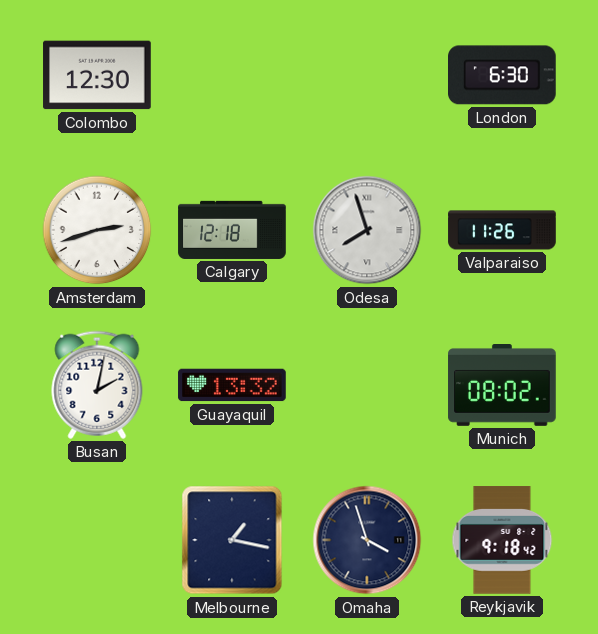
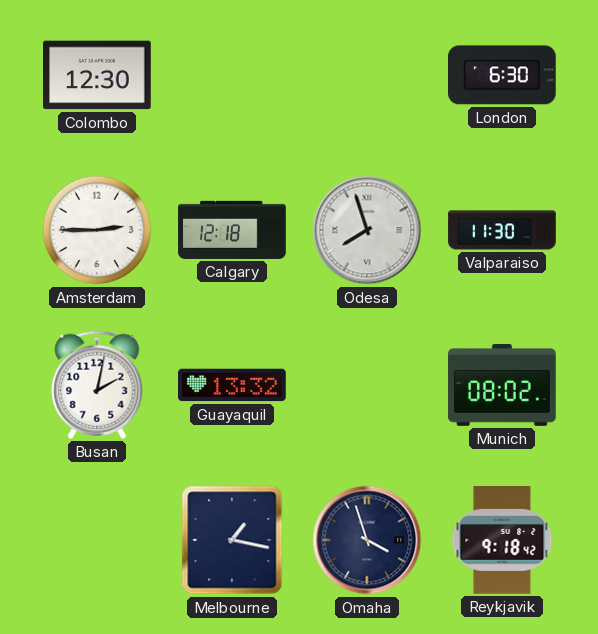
Amsterdam: 2:42 -> 2:45 (97, 230)
Valparaiso: 11:26 -> 11:30 (502, 230)
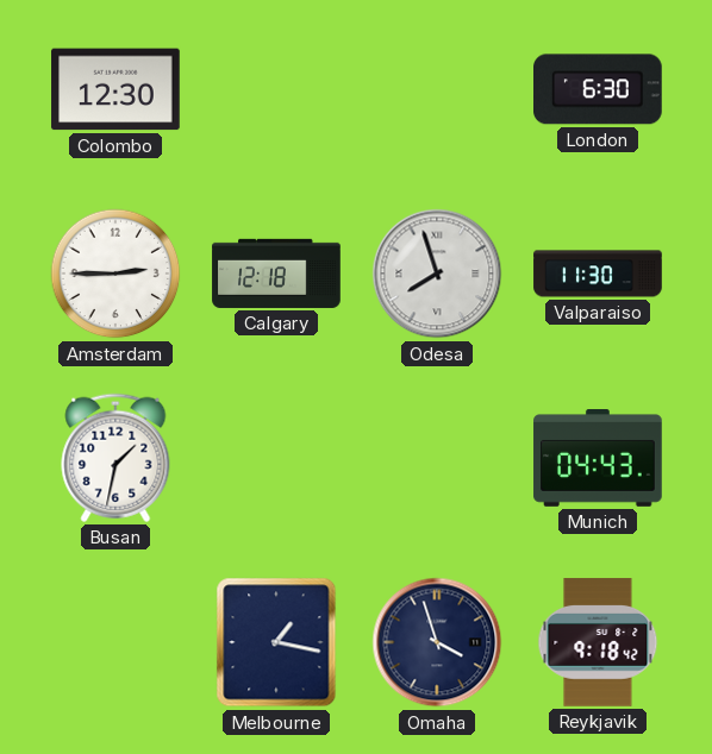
Busan: 2:02 -> 1:32 (115, 458)
Guayaquil: 13:32 -> none (232, 385)
Munich: 08:02 -> 04:43 (598, 459)
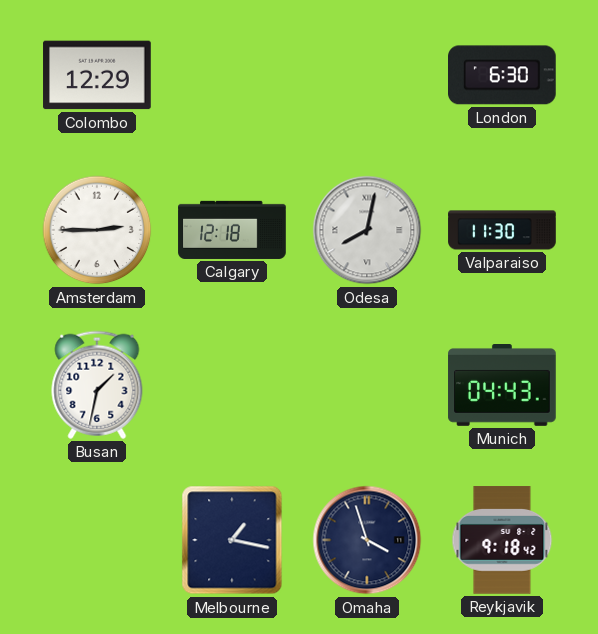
Colombo: 12:30 -> 12:29 (97, 75)
Odesa: 7:57 -> 8:02 (367, 230)
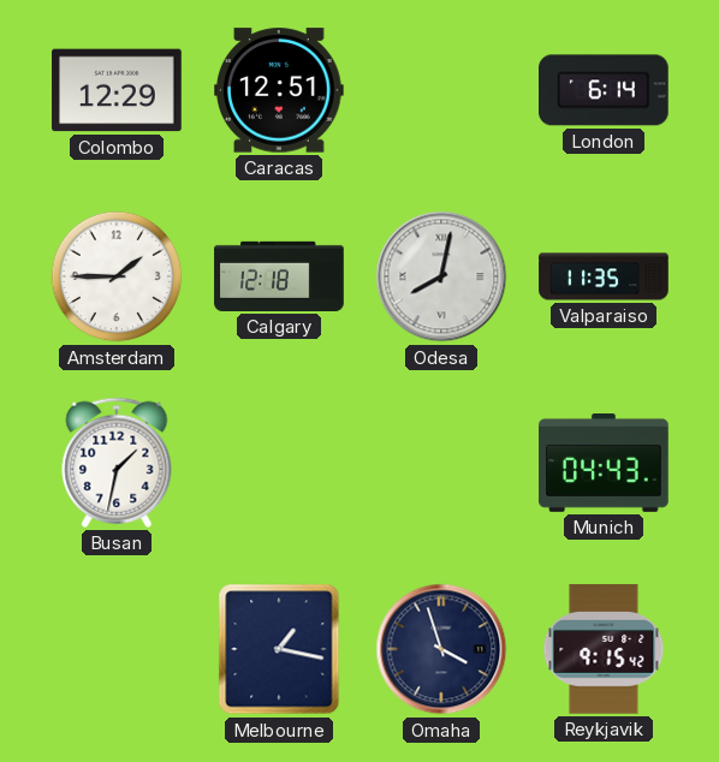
Caracas: none -> 12:51 (280, 90)
London: 6:30 -> 6:14 (605, 90)
Amsterdam: 2:45 -> 1:45 (117, 276)
Valparaiso: 11:30 -> 11:35 (604, 276)
Reykjavik: 9:18 -> 9:15 (604, 649)
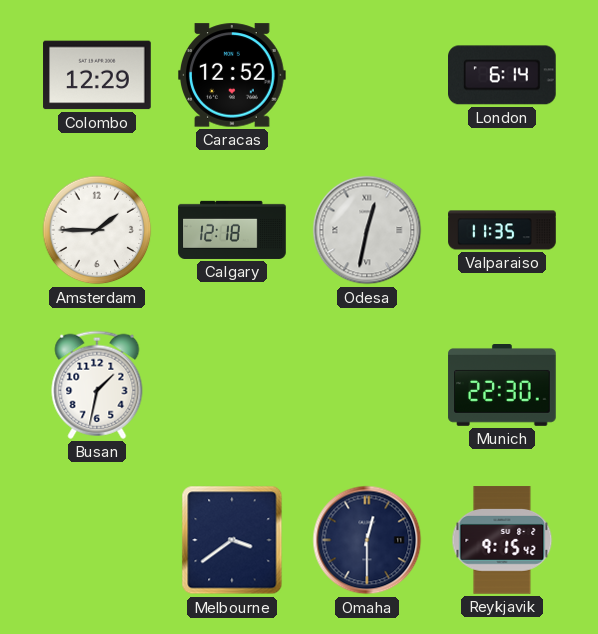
Caracas: 12:51 -> 12:52 (233, 75)
Odesa: 8:02 -> 12:32 (367, 230)
Munich: 04:43 -> 22:30 (502, 386)
Melbourne: 1:17 -> 3:39 (232, 540)
Omaha: 3:57 -> 12:30 (367, 540)
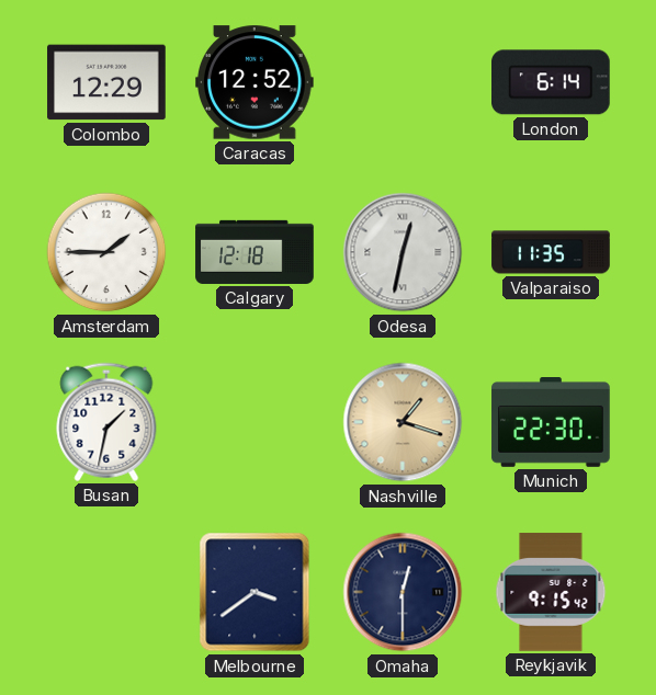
Nashville: none -> 1:18 (403, 422)
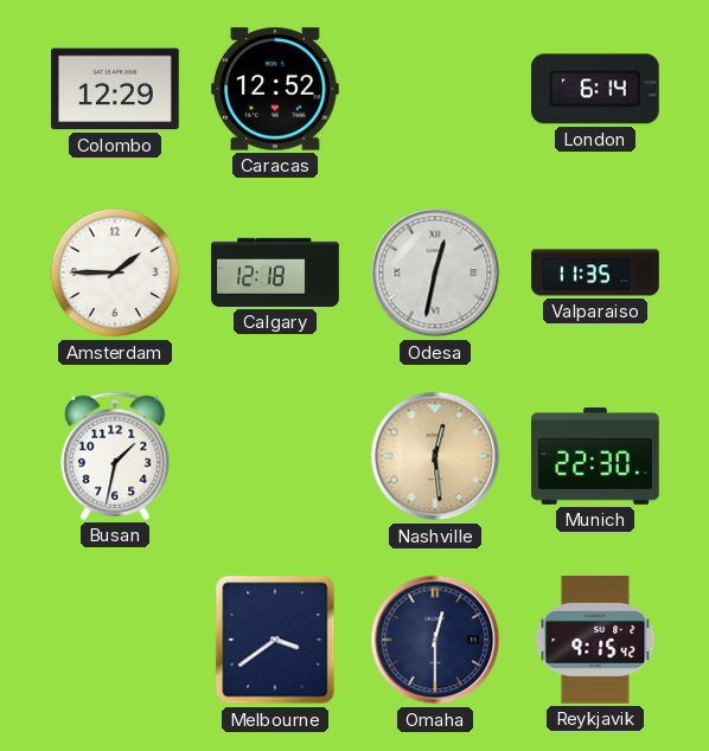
Nashville: 1:18 -> 12:29 (435, 456)
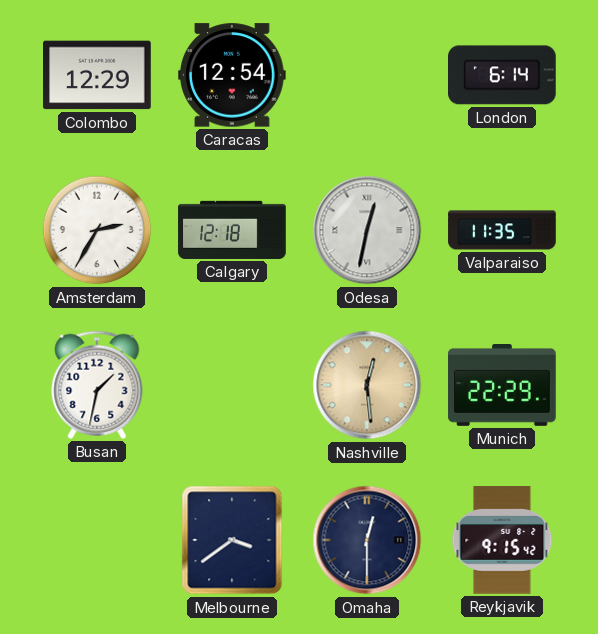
Caracas: 12:52 -> 12:54 (233, 75)
Amsterdam: 1:45 -> 2:35 (97, 230)
Munich: 22:30 -> 22:29 (502, 386)
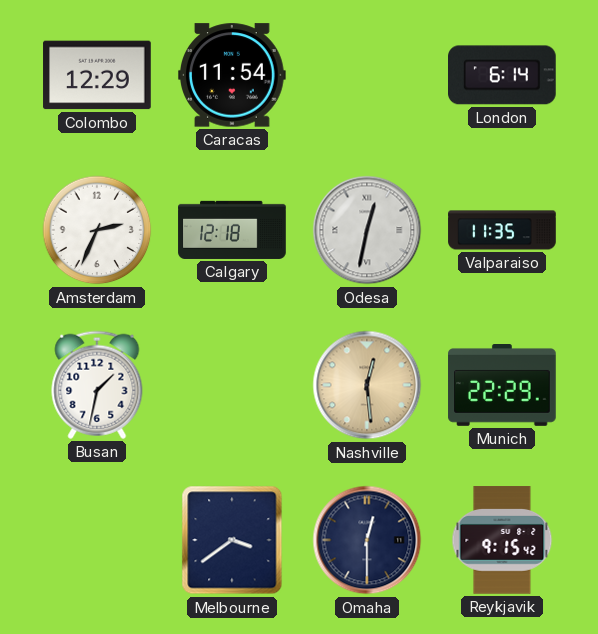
Caracas: 12:54 -> 11:54 (233, 75)
Amsterdam: 2:35 -> 2:34 (97, 230)
